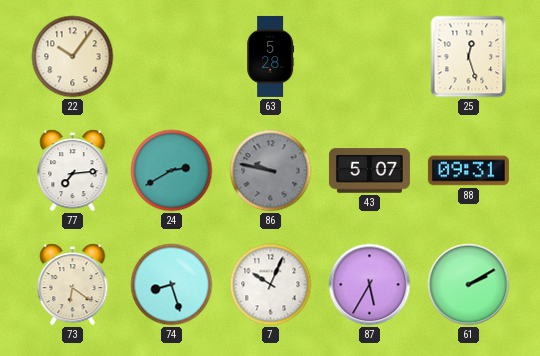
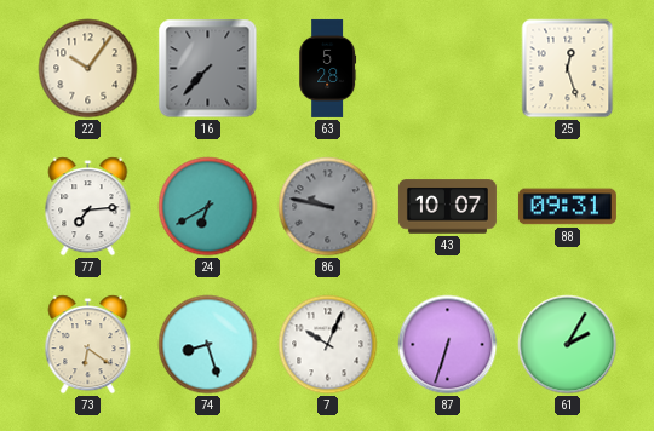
16: none -> 7:37 (208, 69)
24: 2:40 -> 6:40 (208, 207)
43: 5:07 -> 10:07 (447, 207)
87: 5:35 -> 6:33 (448, 345)
61: 2:10 -> 2:05 (568, 345)
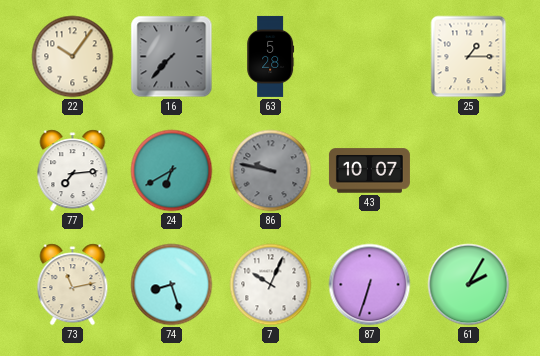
25: 12:27 -> 1:15 (469, 57)
88: 09:31 -> none (567, 207)
73: 6:21 -> 11:13 (73, 285)
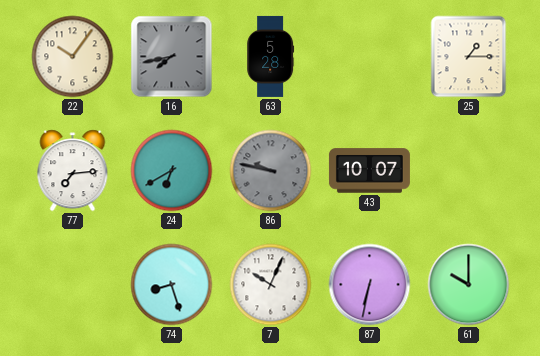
16: 7:37 -> 7:43 (172, 57)
73: 11:13 -> none (73, 285)
87: 6:33 -> 6:32 (370, 285)
61: 2:05 -> 10:00 (469, 285)
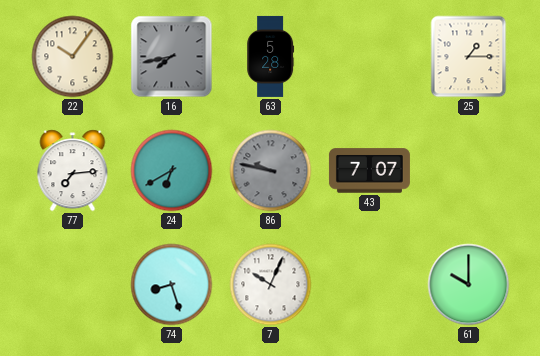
43: 10:07 -> 7:07 (369, 171)
87: 6:32 -> none (370, 285)
